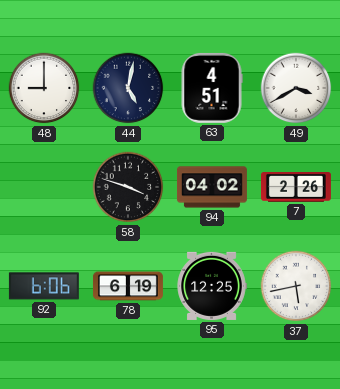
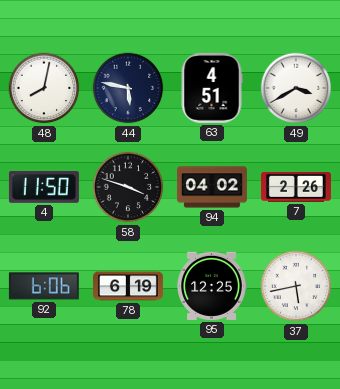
48: 9:00 -> 8:02 (44, 88)
44: 5:02 -> 5:47 (128, 88)
4: none -> 11:50 (44, 188)
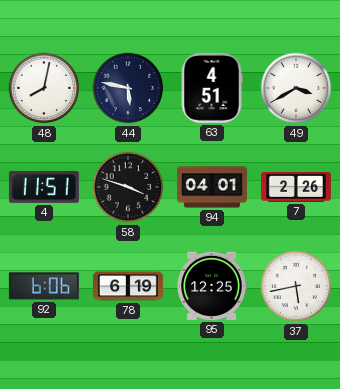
4: 11:50 -> 11:51 (44, 188)
94: 04:02 -> 04:01 (212, 187)
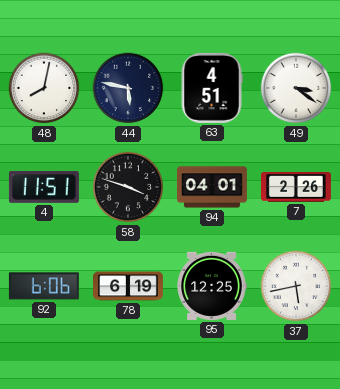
49: 3:40 -> 3:21 (296, 88)
